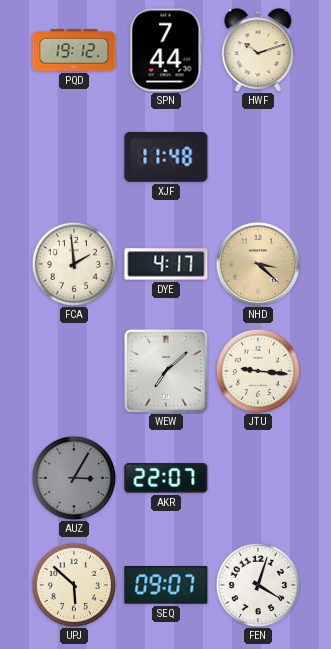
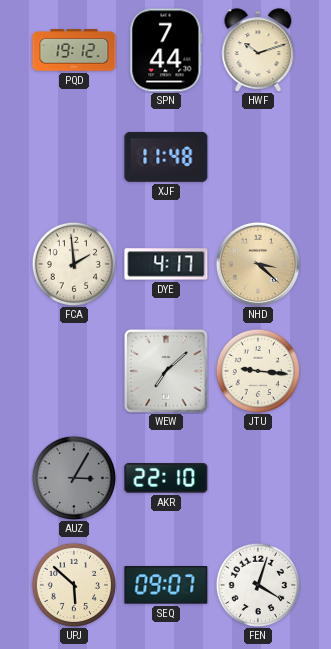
AKR: 22:07 -> 22:10 (166, 478)
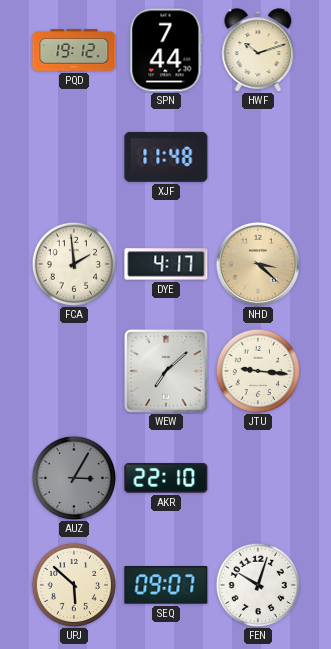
FEN: 4:03 -> 10:03 (257, 584)
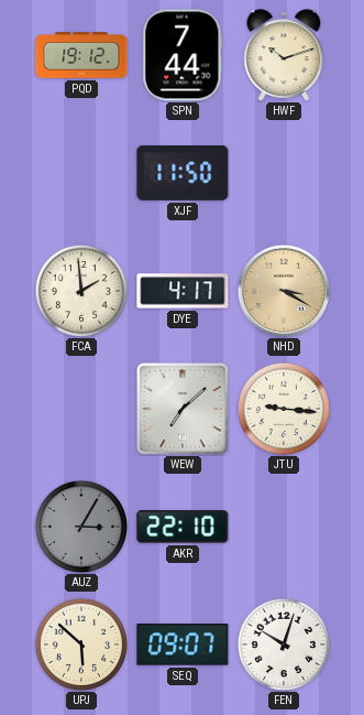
XJF: 11:48 -> 11:50 (183, 173)
NHD: 3:22 -> 3:20 (284, 291)
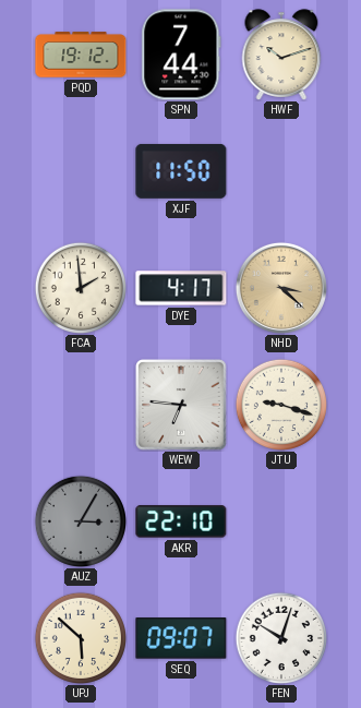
NHD: 3:20 -> 3:22 (281, 288)
WEW: 7:08 -> 6:46 (181, 405)
JTU: 9:16 -> 9:18 (280, 404)
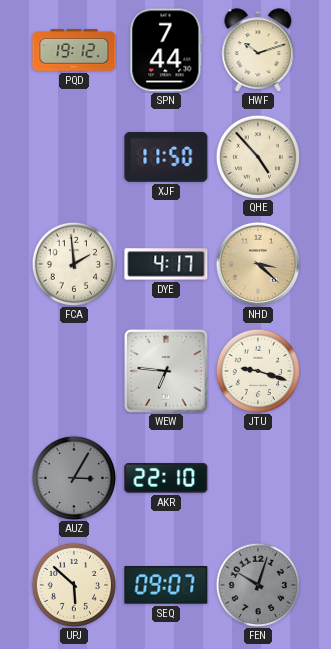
QHE: none -> 4:53 (257, 156)
FEN dial: white -> grey (257, 584)
